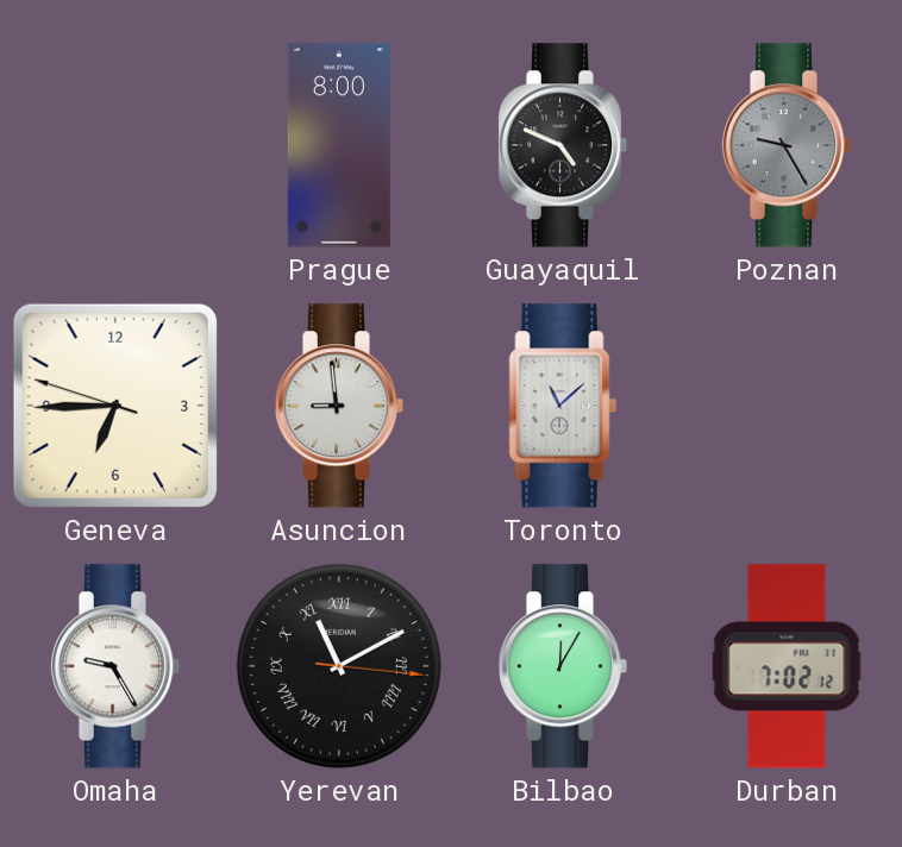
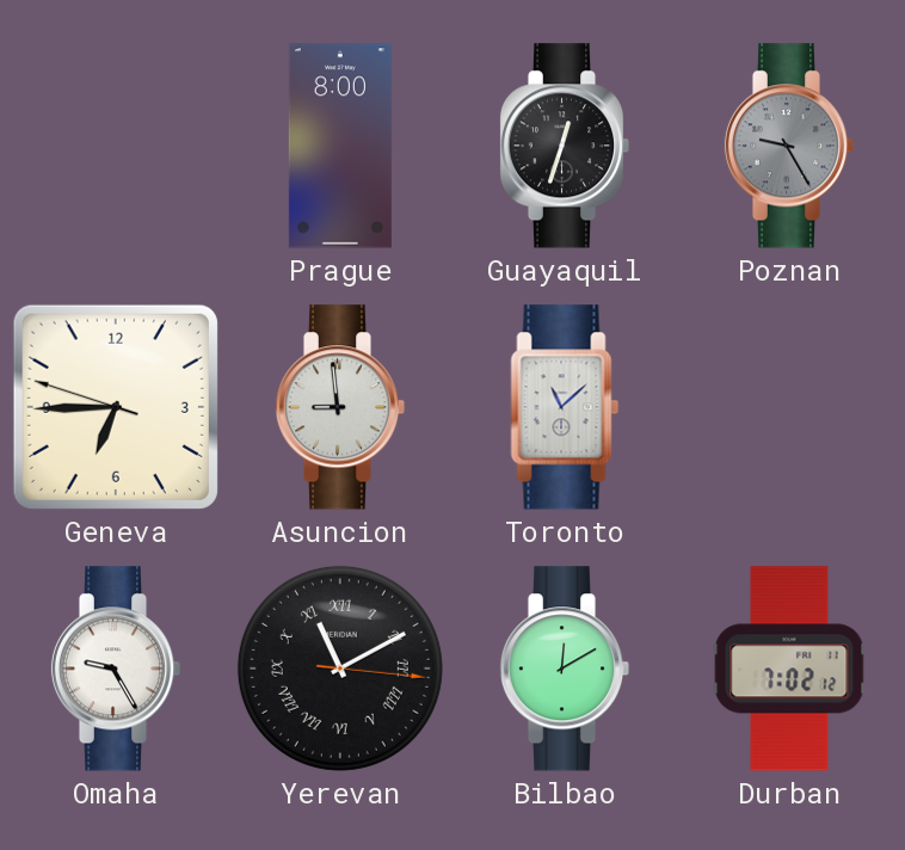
Guayaquil: 4:49 -> 12:33 (565, 146)
Bilbao: 12:05 -> 12:10 (565, 669)
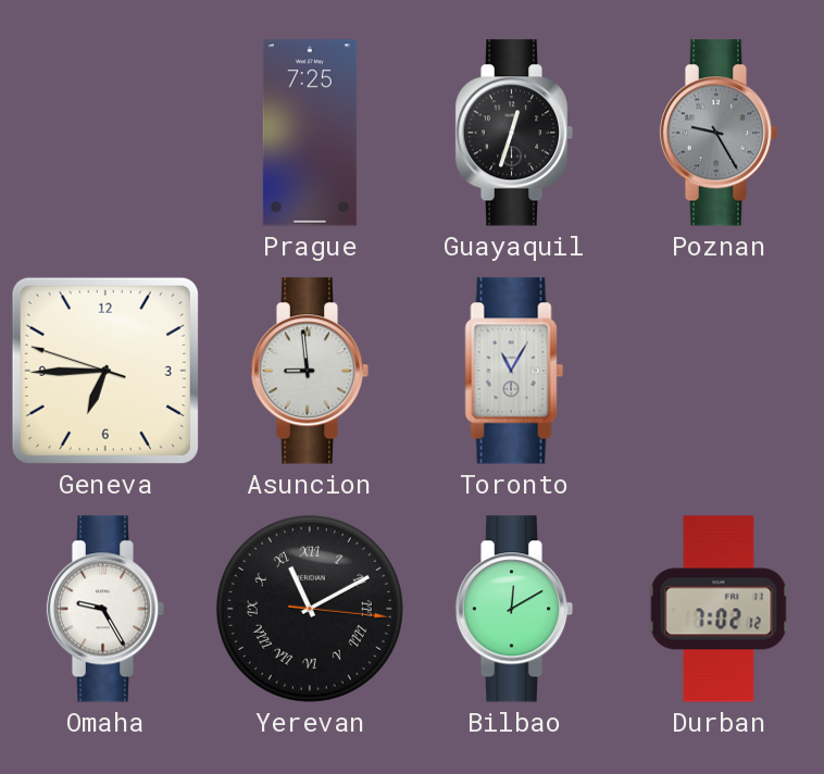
Prague: 8:00 -> 7:25 (310, 133)
Toronto: 11:08 -> 11:05 (514, 371)
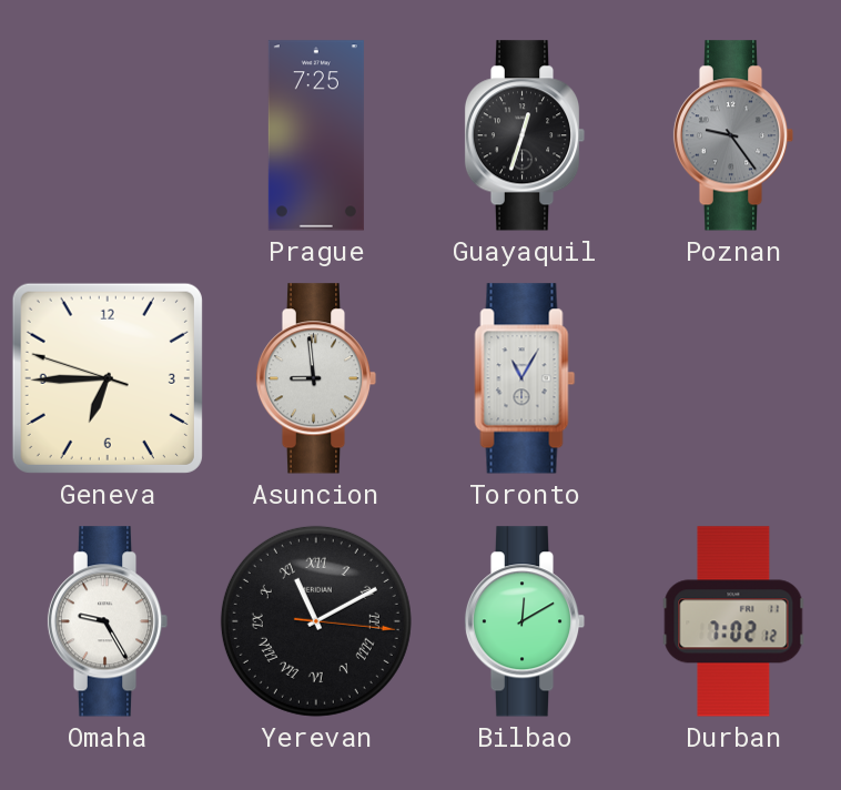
Poznan: 9:25 -> 9:24 (733, 135)
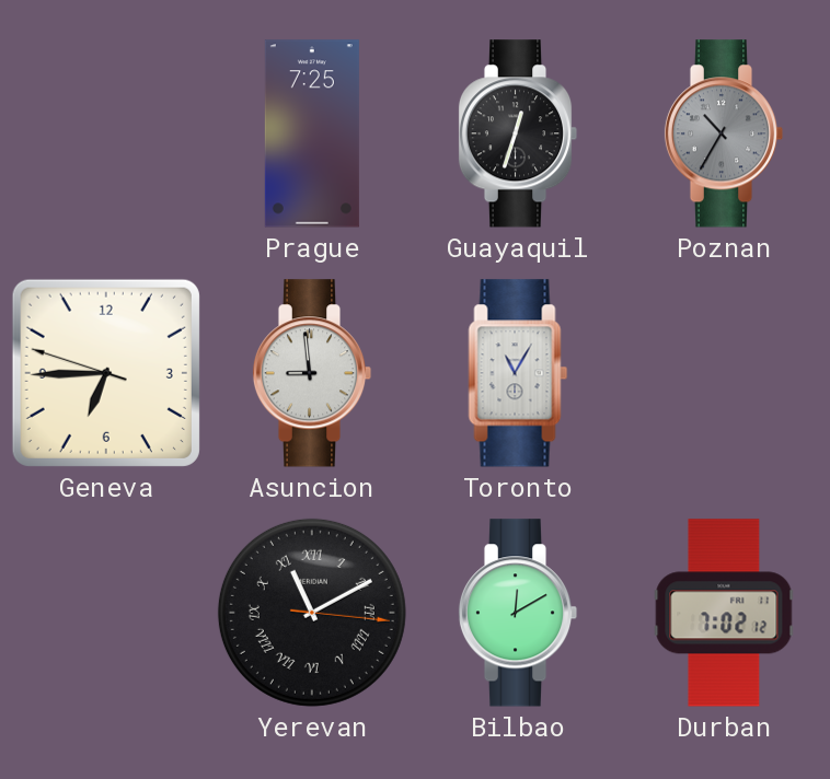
Poznan: 9:24 -> 10:35 (724, 133)
Omaha: 9:25 -> none (108, 621)
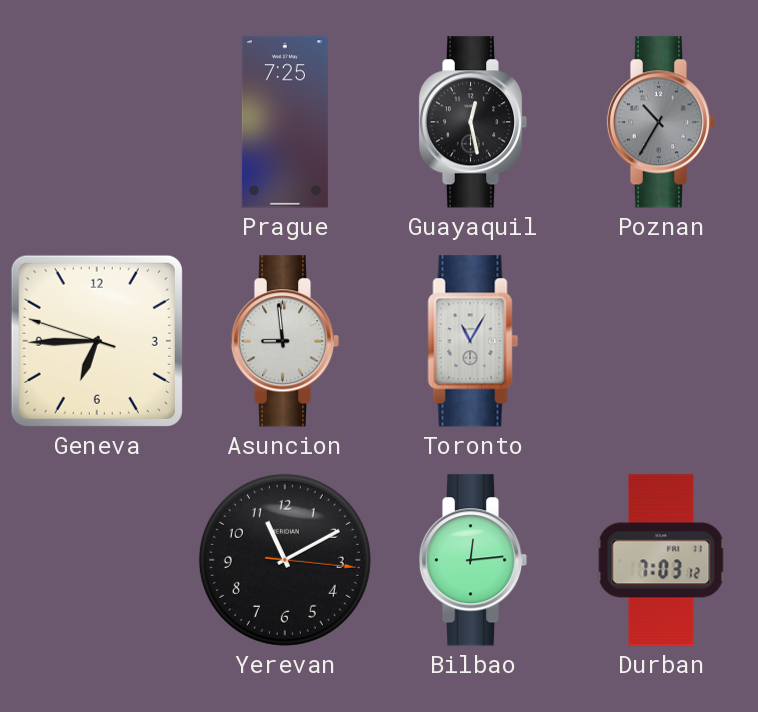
Guayaquil: 12:33 -> 12:28 (473, 122)
Yerevan numerals: Roman -> Arabic (285, 560)
Bilbao: 12:10 -> 12:14 (473, 560)
Durban: 7:02 -> 7:03 (661, 560)
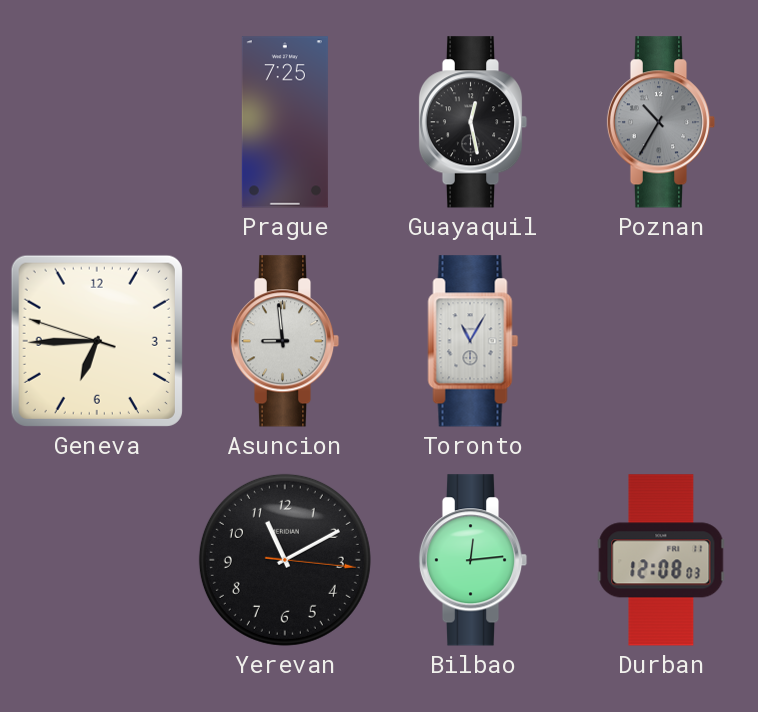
Durban: 7:03 -> 12:08 (661, 560)
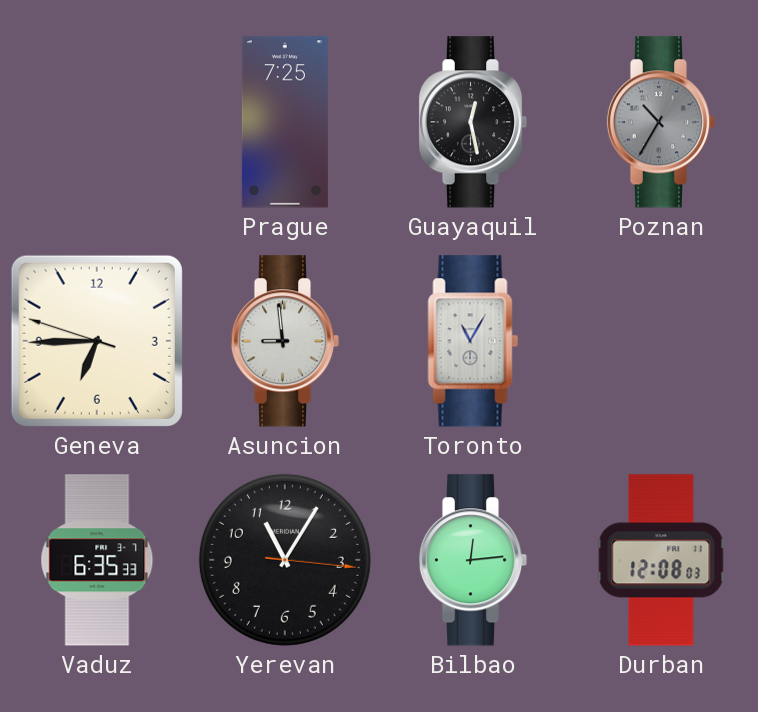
Vaduz: none -> 6:35 (97, 560)
Yerevan: 11:10 -> 11:05 (285, 560)
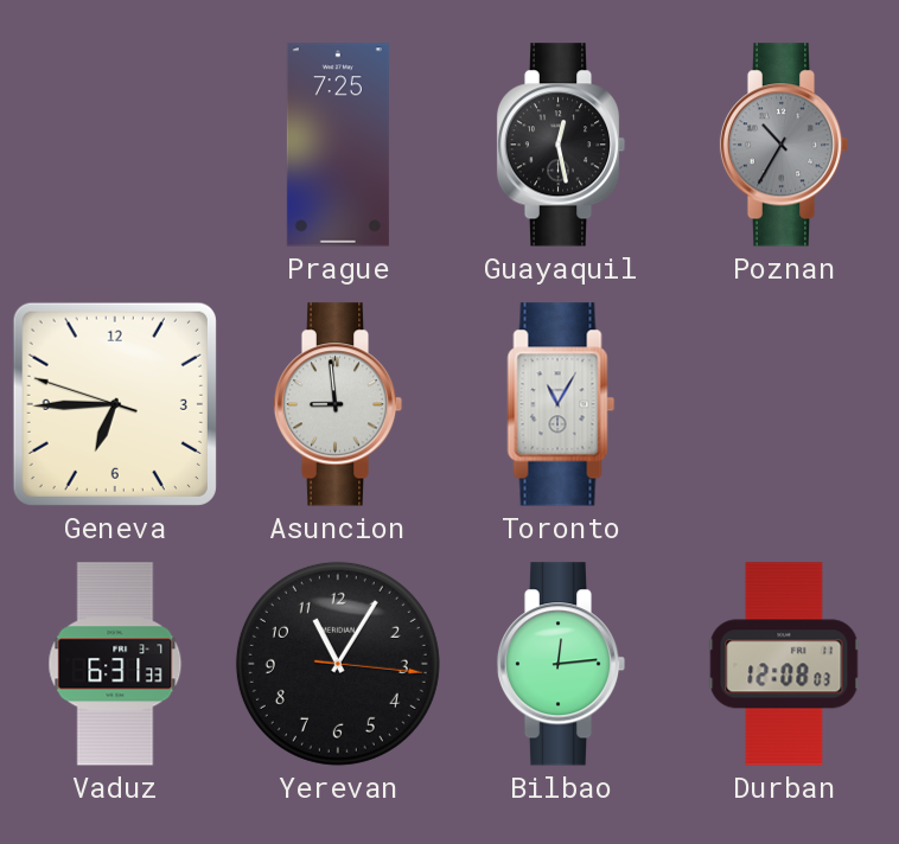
Vaduz: 6:35 -> 6:31 (115, 664)
